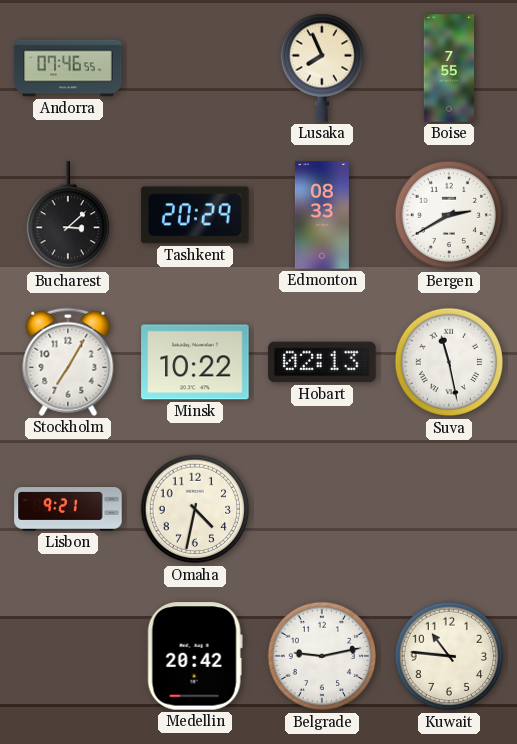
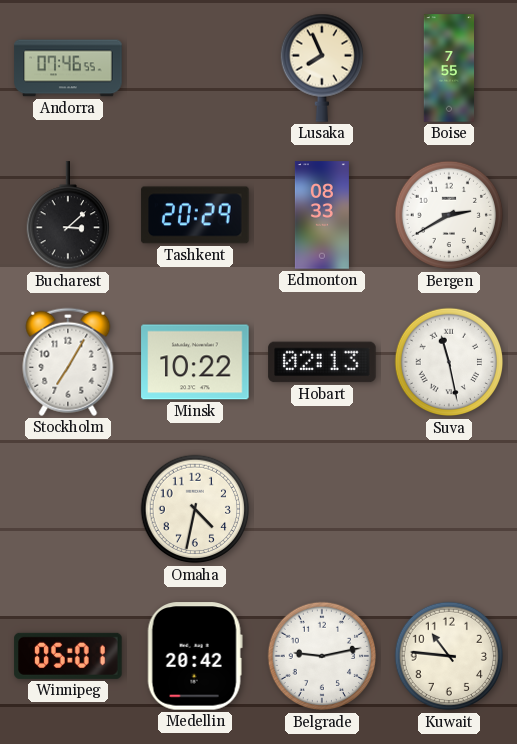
Lisbon: 9:21 -> none (68, 509)
Winnipeg: none -> 05:01 (68, 656)
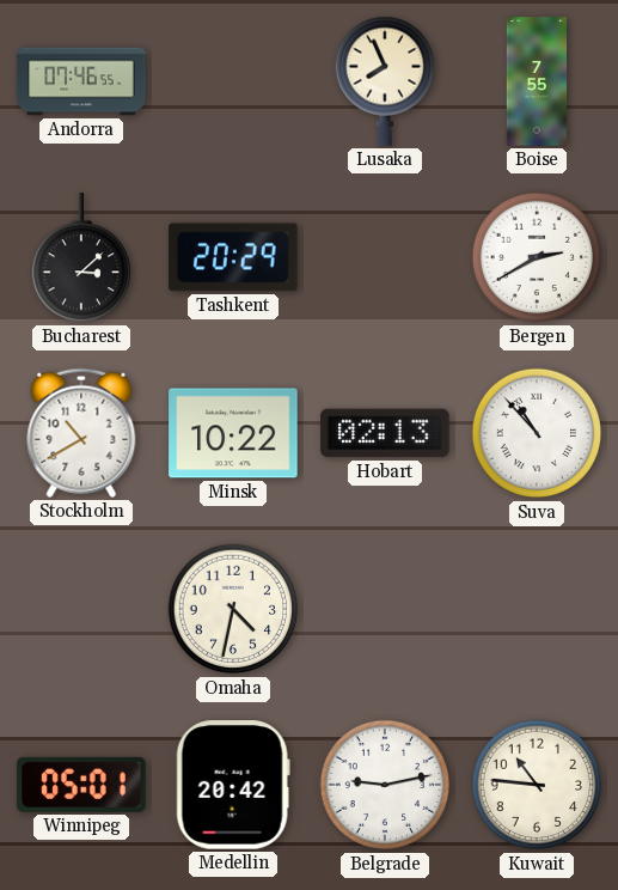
Edmonton: 08:33 -> none (322, 215)
Stockholm: 7:05 -> 10:40 (81, 433)
Suva: 11:28 -> 10:53 (537, 433)
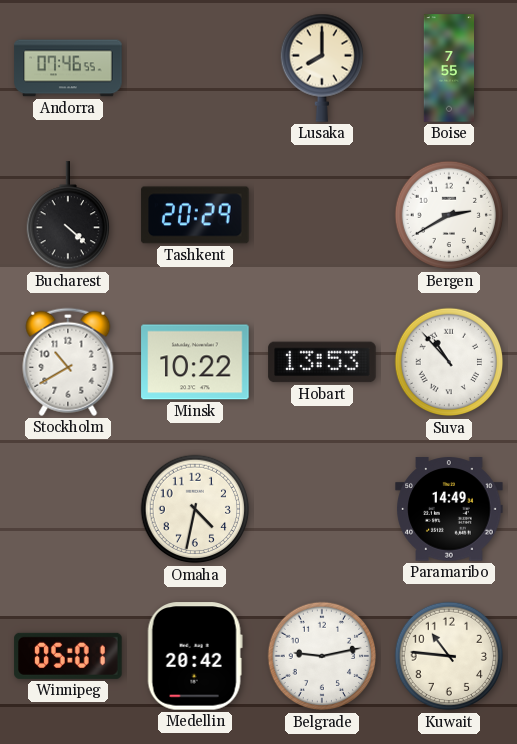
Lusaka: 7:56 -> 8:00 (321, 68)
Bucharest: 3:08 -> 4:22 (67, 216)
Hobart: 02:13 -> 13:53 (322, 362)
Paramaribo: none -> 14:49 (449, 509)
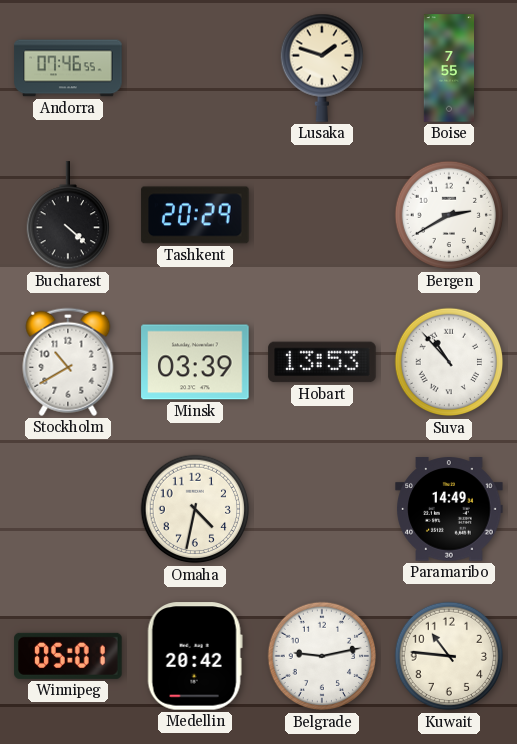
Lusaka: 8:00 -> 1:48 (321, 68)
Minsk: 10:22 -> 03:39 (195, 362)
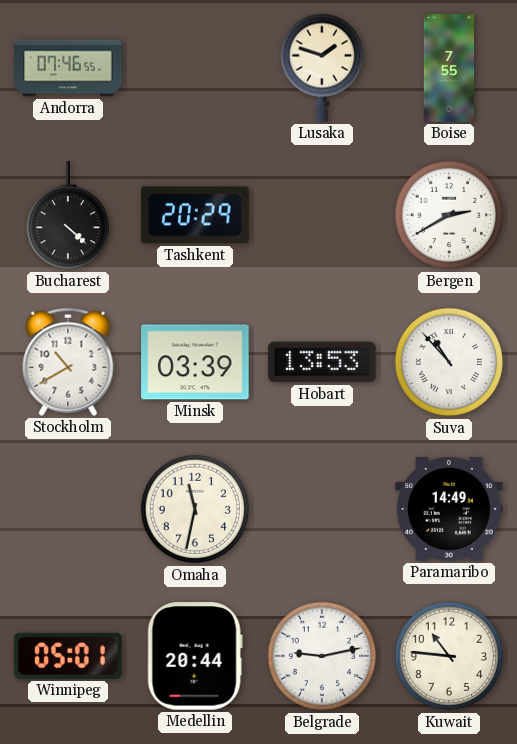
Omaha: 4:32 -> 11:32 (195, 509)
Medellin: 20:42 -> 20:44 (195, 656)
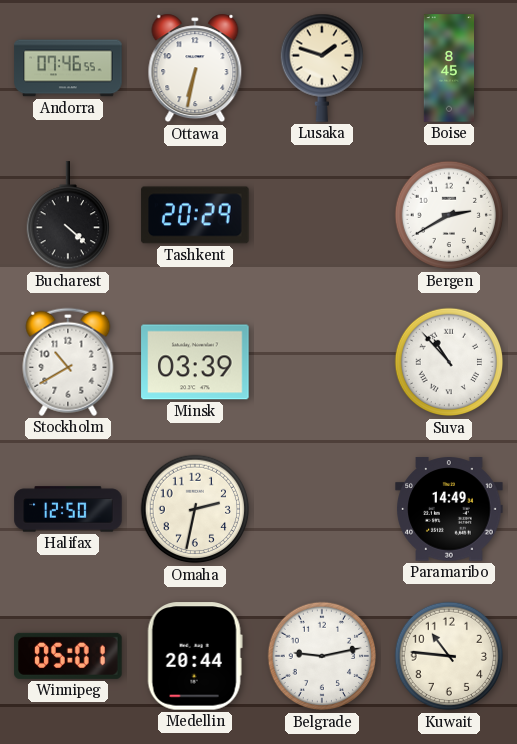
Ottawa: none -> 6:32 (195, 68)
Boise: 7:55 -> 8:45 (449, 68)
Hobart: 13:53 -> none (322, 362)
Halifax: none -> 12:50 (68, 509)
Omaha: 11:32 -> 2:32 (195, 509)
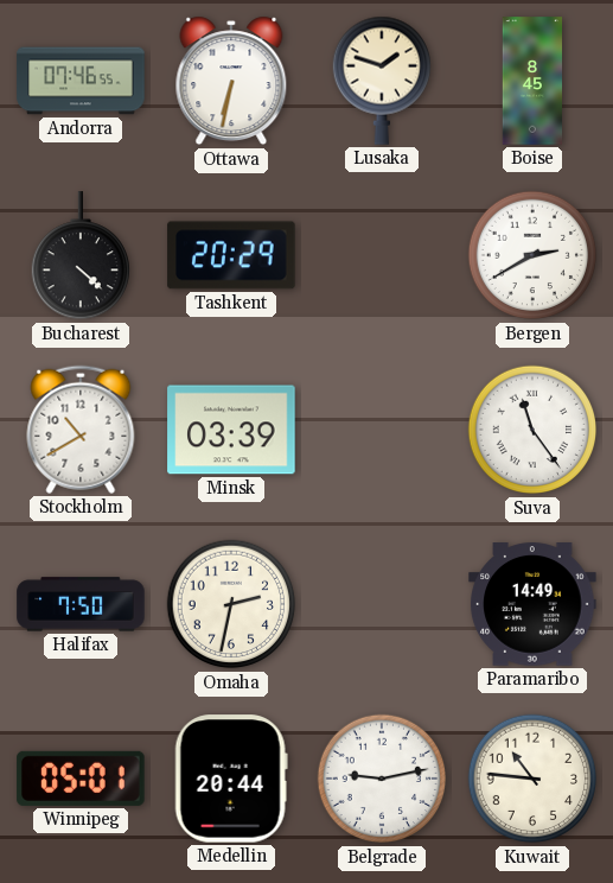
Suva: 10:53 -> 11:24 (532, 430)
Halifax: 12:50 -> 7:50 (81, 604)
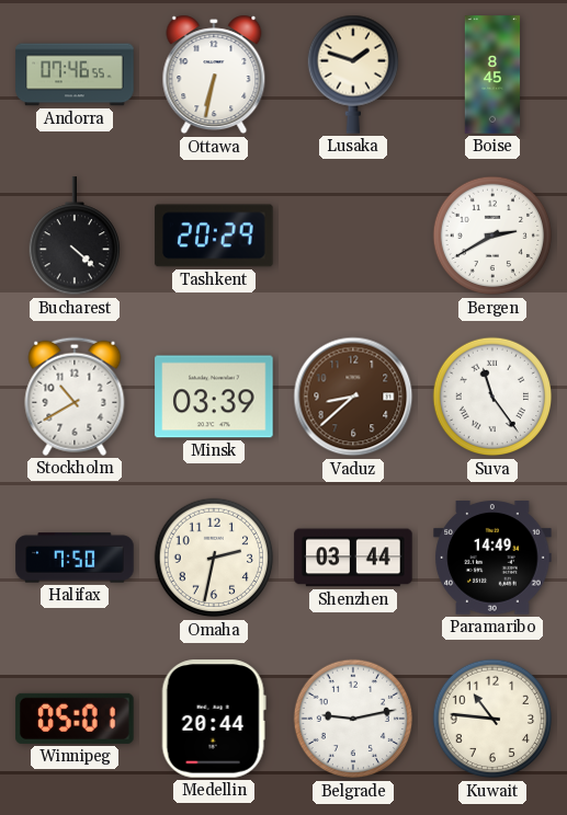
Vaduz: none -> 8:38 (353, 397)
Shenzhen: none -> 03:44 (353, 558)
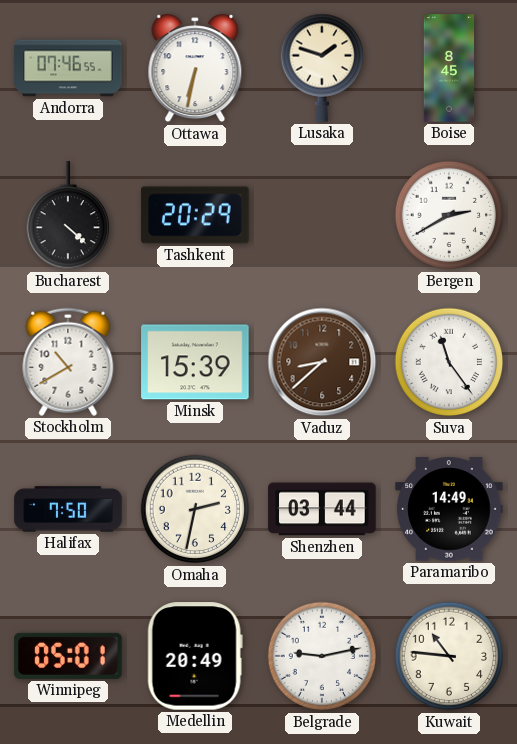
Minsk: 03:39 -> 15:39 (195, 362)
Medellin: 20:44 -> 20:49 (195, 656)
